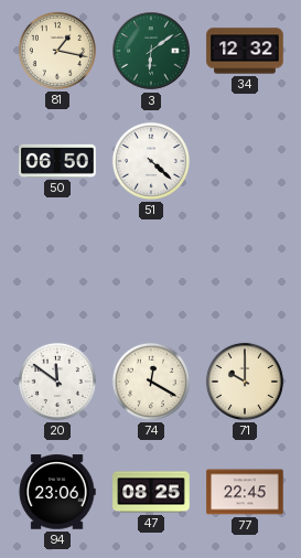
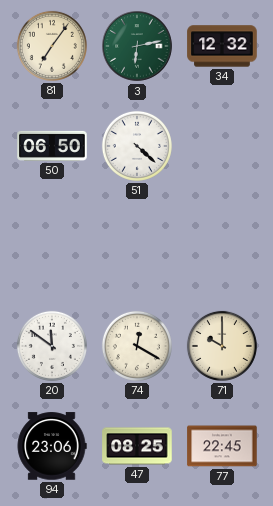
81: 1:17 -> 7:06 (52, 46)
3: 6:09 -> 6:13 (137, 46)
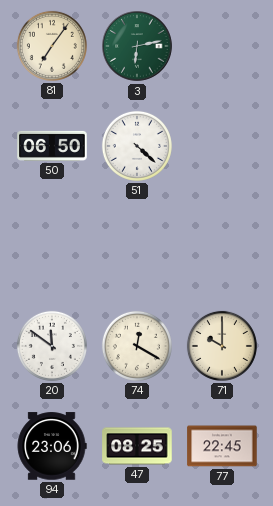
34: 12:32 -> none (222, 46)
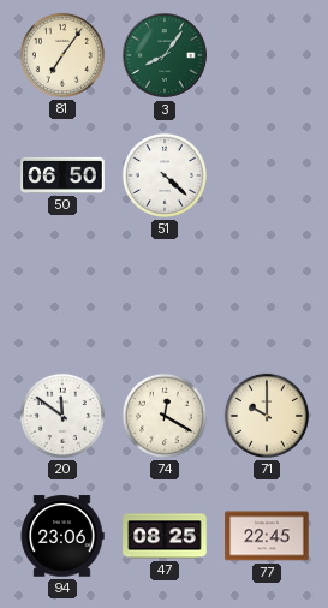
3: 6:13 -> 8:06 (165, 55)
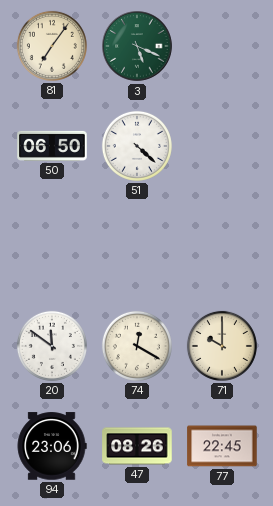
3: 8:06 -> 5:19 (137, 46)
47: 08:25 -> 08:26 (137, 446)
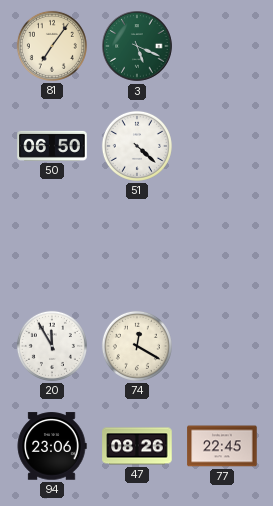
20: 11:51 -> 11:55 (52, 346)
71: 10:00 -> none (222, 346)
